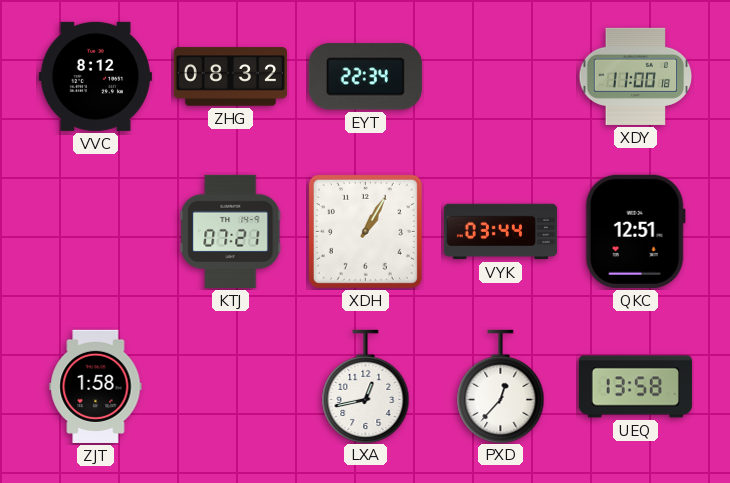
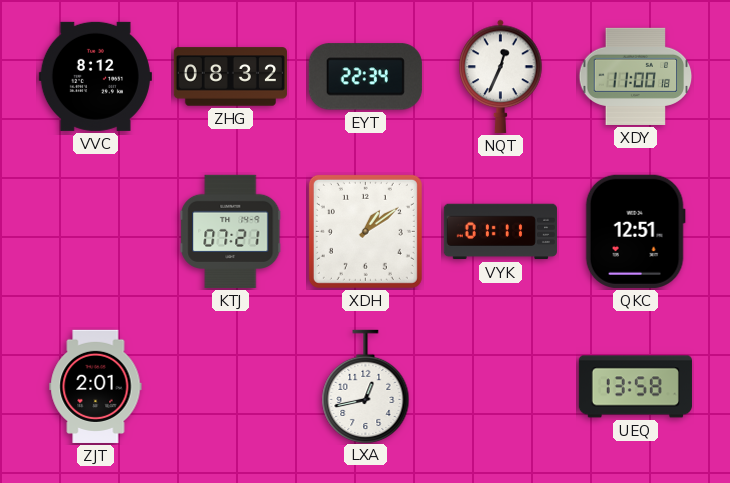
NQT: none -> 12:34 (501, 76)
XDH: 1:05 -> 1:09 (365, 231)
VYK: 03:44 -> 01:11 (500, 232)
ZJT: 1:58 -> 2:01 (96, 386)
PXD: 12:37 -> none (501, 386)
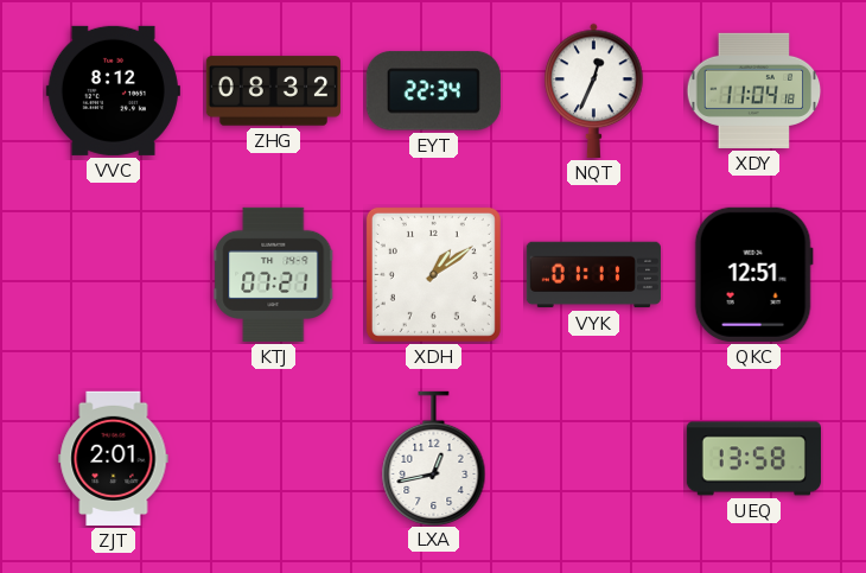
XDY: 11:00 -> 11:04 (754, 90)
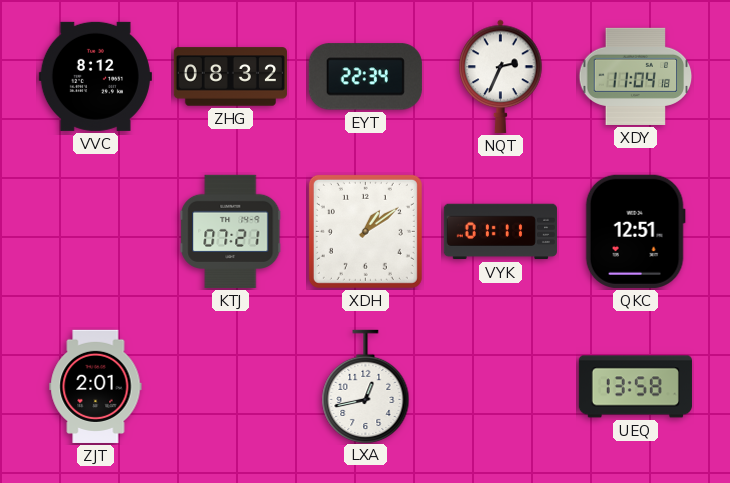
NQT: 12:34 -> 2:34 (501, 76)
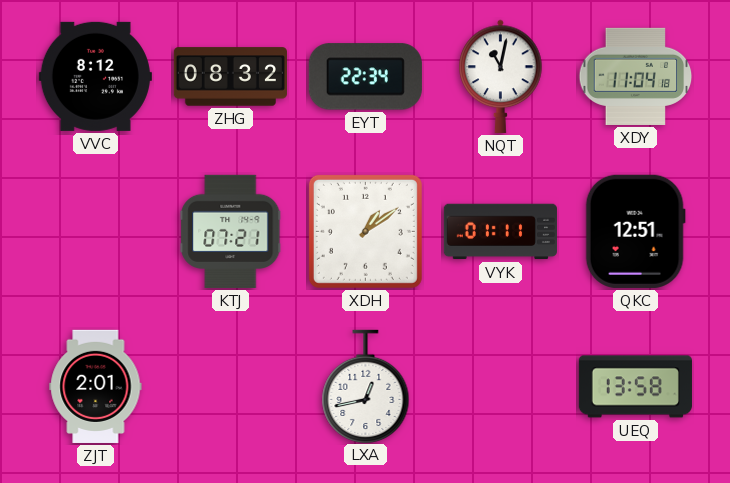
NQT: 2:34 -> 11:02 (501, 76)
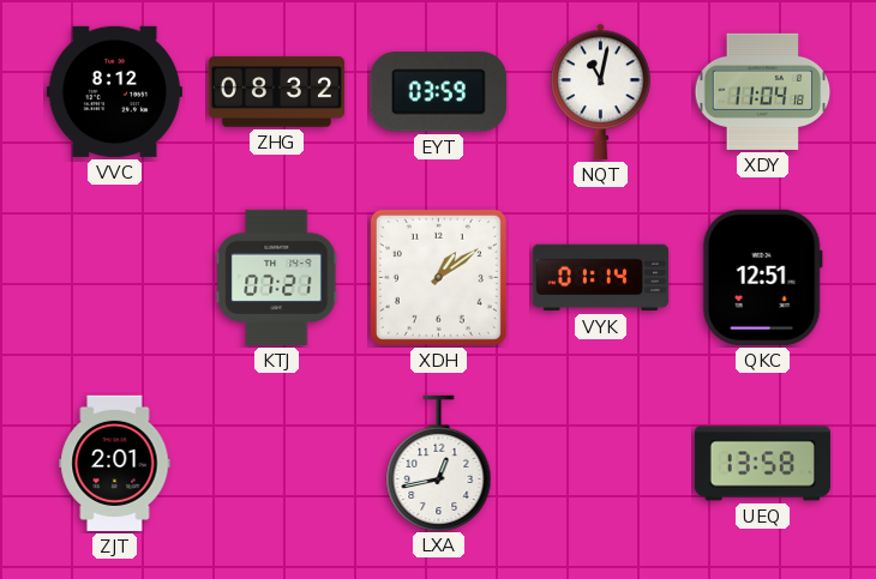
EYT: 22:34 -> 03:59 (438, 92)
VYK: 01:11 -> 01:14 (600, 278)
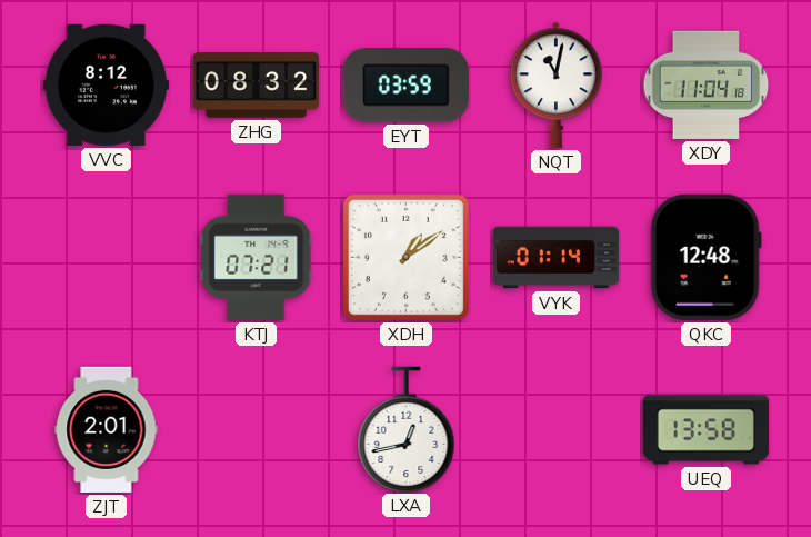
QKC: 12:51 -> 12:48 (705, 257)
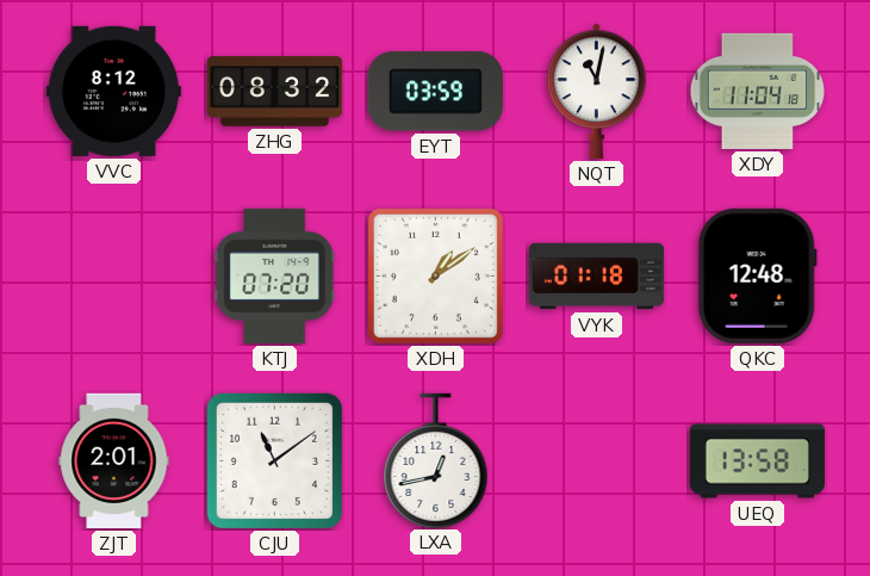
KTJ: 07:21 -> 07:20 (275, 275)
VYK: 01:14 -> 01:18 (596, 277)
CJU: none -> 11:09 (274, 460)
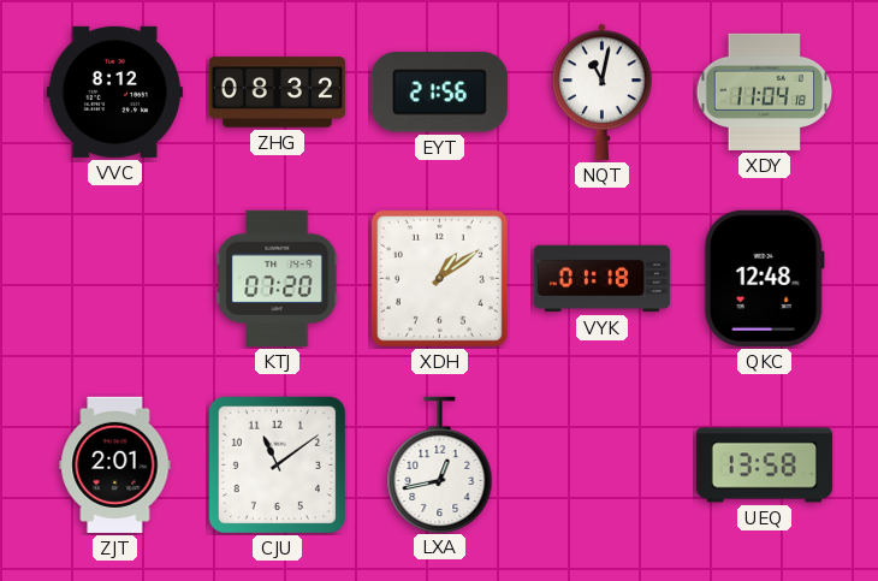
EYT: 03:59 -> 21:56 (439, 93)
